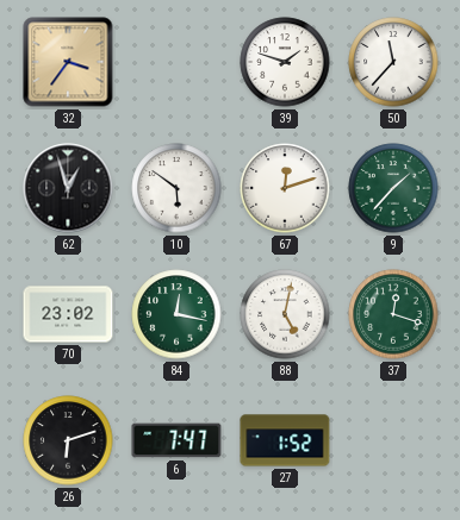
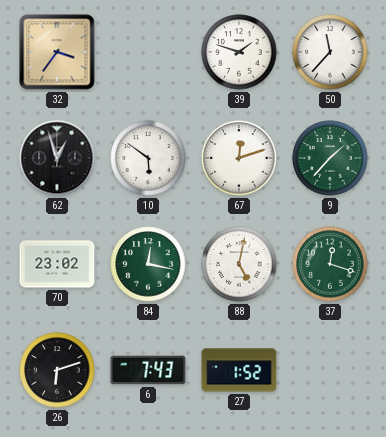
6: 7:47 -> 7:43 (148, 370)
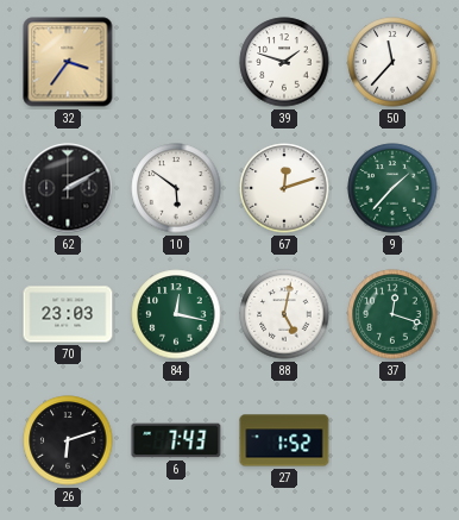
62: 12:57 -> 2:10 (68, 188)
70: 23:02 -> 23:03 (68, 314)
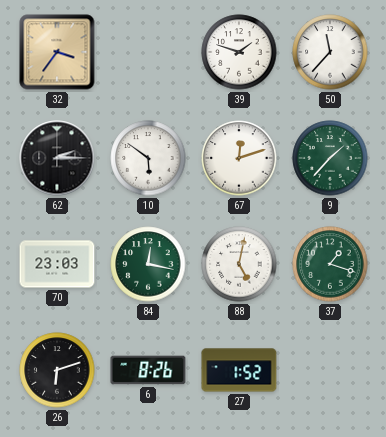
62: 2:10 -> 2:15 (57, 158)
37: 12:18 -> 1:18 (330, 264)
6: 7:43 -> 8:26 (148, 370)
